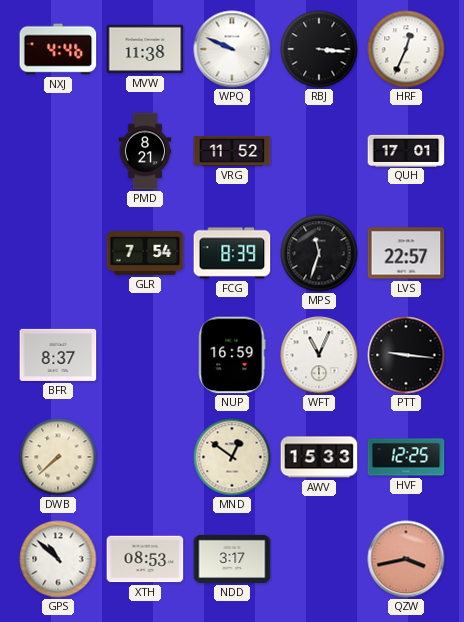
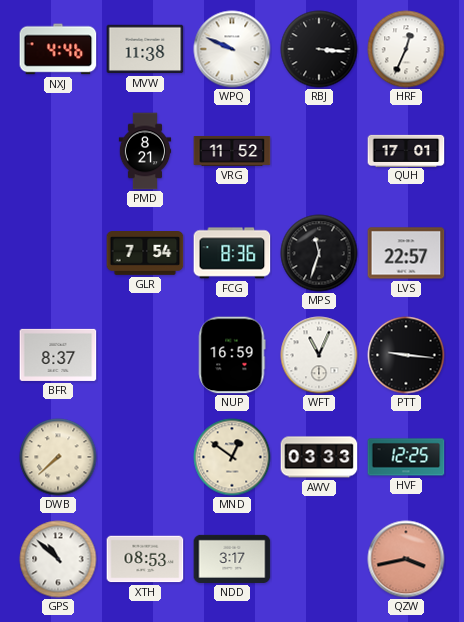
FCG: 8:39 -> 8:36 (232, 253)
AWV: 15:33 -> 03:33 (319, 457)
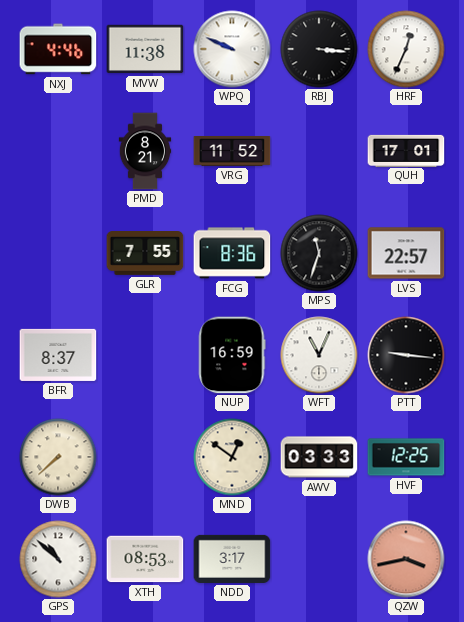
GLR: 7:54 -> 7:55 (145, 254)
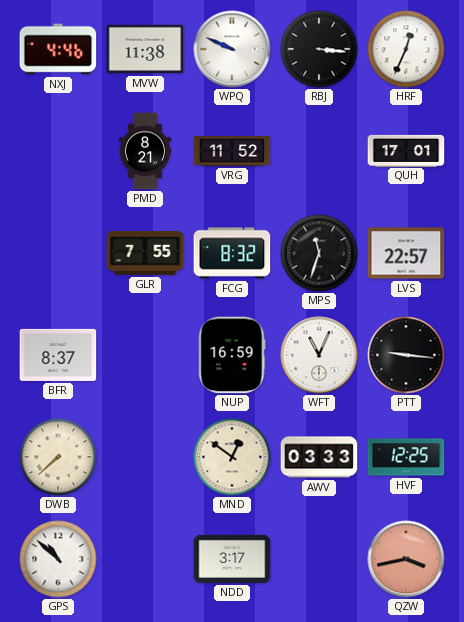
FCG: 8:36 -> 8:32 (232, 253)
XTH: 08:53 -> none (145, 559)
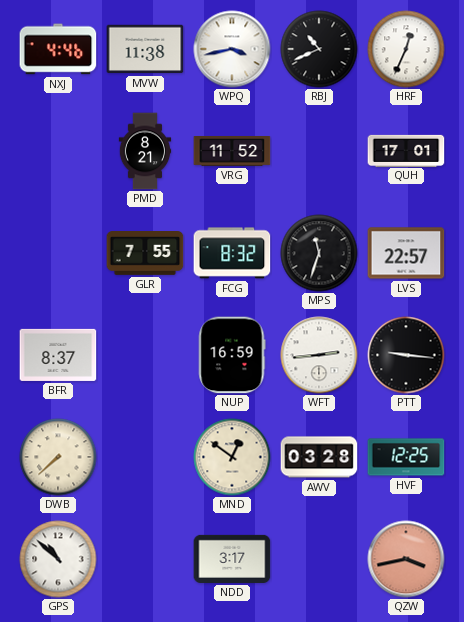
WPQ: 9:49 -> 3:43 (232, 49)
RBJ: 3:16 -> 10:41 (319, 49)
WFT: 11:04 -> 2:44 (319, 355)
AWV: 03:33 -> 03:28 (319, 457)
